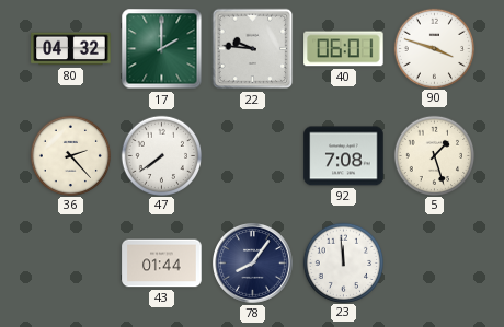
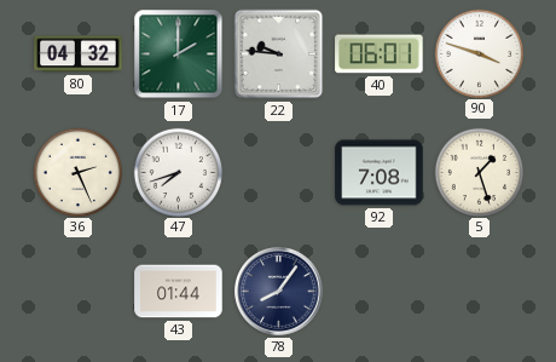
36: 2:23 -> 2:26 (77, 172)
47: 7:39 -> 7:42 (178, 172)
23: 11:59 -> none (343, 262)
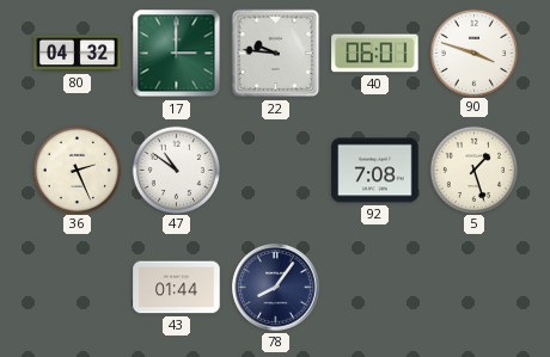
17: 2:00 -> 3:00 (177, 54)
47: 7:42 -> 10:51 (176, 170)
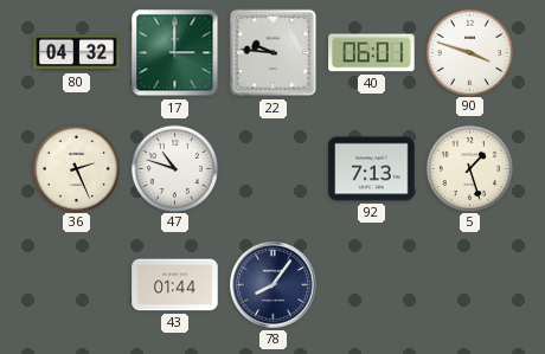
47: 10:51 -> 10:48 (174, 168)
92: 7:08 -> 7:13 (372, 169)
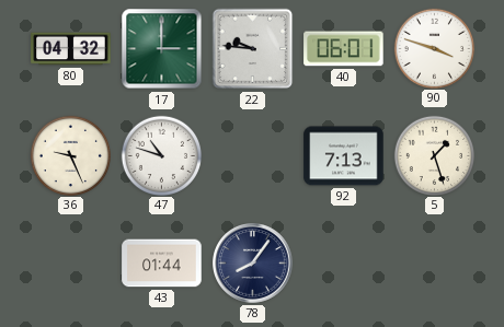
36: 2:26 -> 9:26 (70, 155)
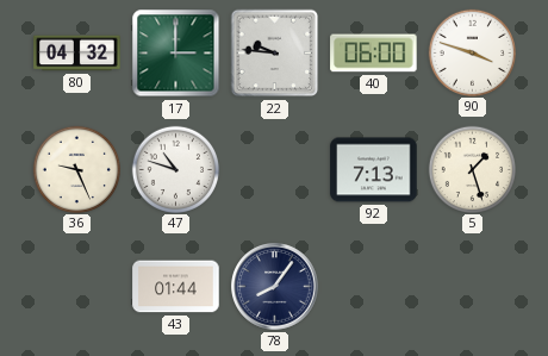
40: 06:01 -> 06:00 (374, 54)
